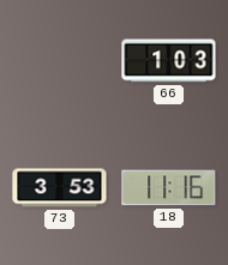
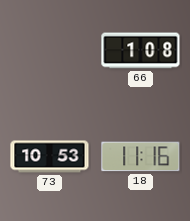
66: 1:03 -> 1:08 (141, 51)
73: 3:53 -> 10:53 (50, 157)
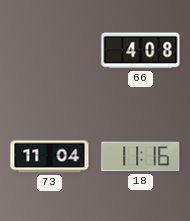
66: 1:08 -> 4:08 (141, 51)
73: 10:53 -> 11:04 (50, 157)
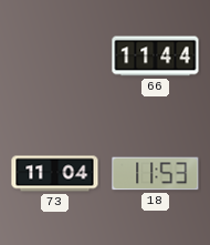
66: 4:08 -> 11:44 (156, 57)
18: 11:16 -> 11:53 (156, 174)
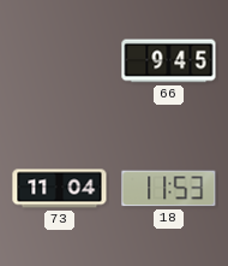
66: 11:44 -> 9:45 (169, 61)
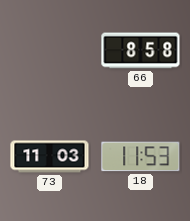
66: 9:45 -> 8:58 (141, 51)
73: 11:04 -> 11:03 (50, 157)
